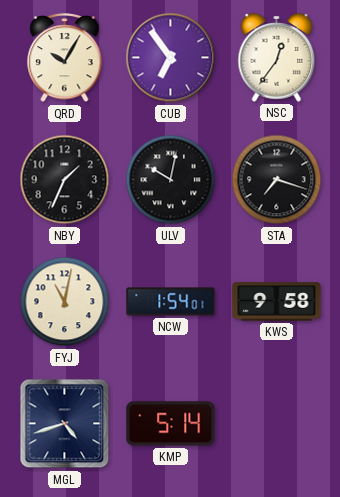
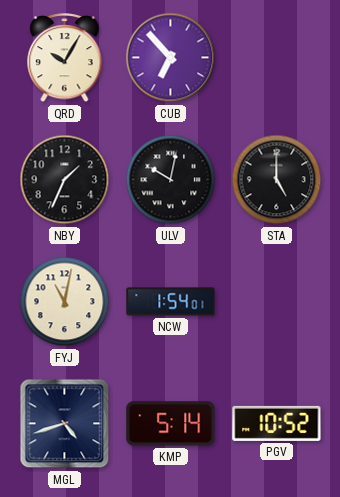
CUB: 6:54 -> 6:53 (171, 58)
NSC: 12:36 -> none (277, 58)
STA: 7:18 -> 5:00 (277, 180)
KWS: 9:58 -> none (277, 302)
PGV: none -> 10:52 (277, 423)
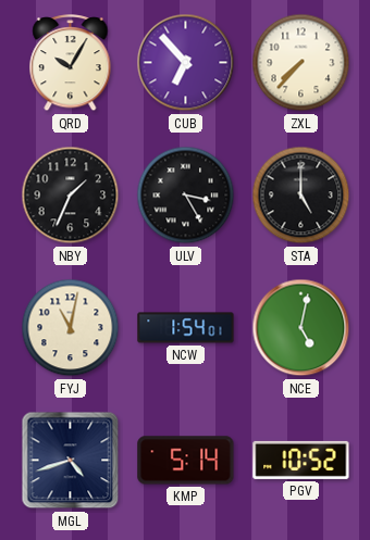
ZXL: none -> 7:37 (301, 63)
ULV: 10:02 -> 3:25 (186, 196)
NCE: none -> 5:02 (301, 328)
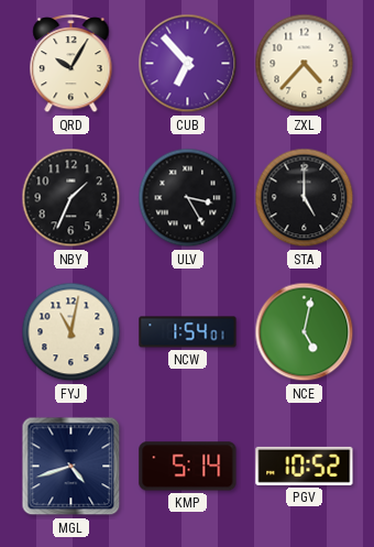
ZXL: 7:37 -> 4:37 (305, 64)
